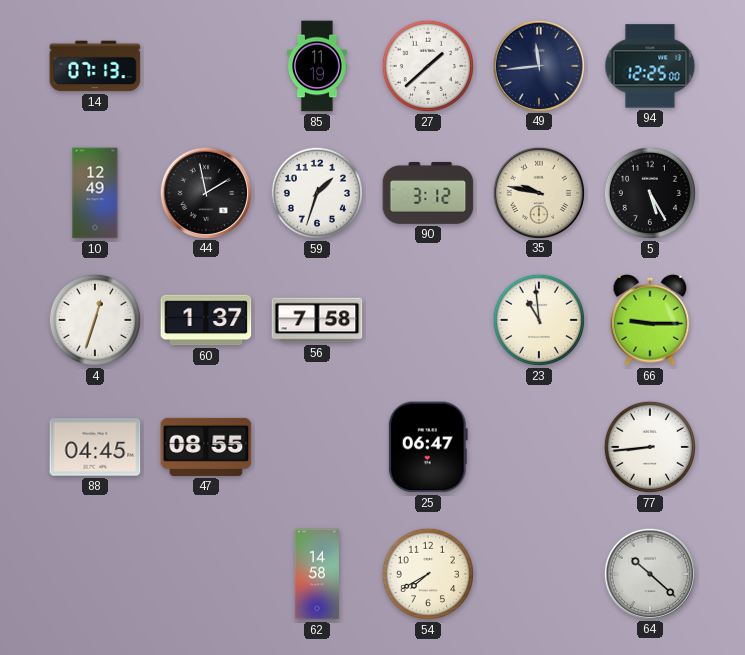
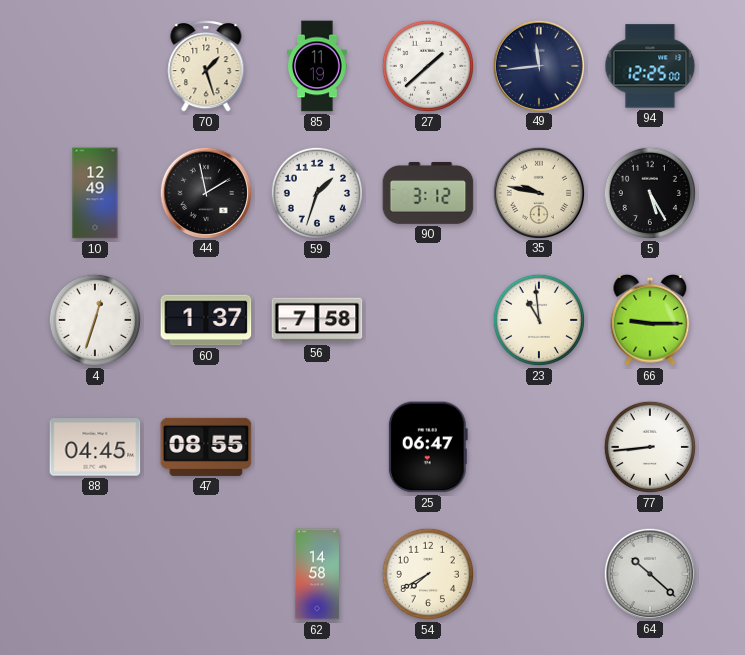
14: 07:13 -> none (95, 66)
70: none -> 1:27 (206, 66)
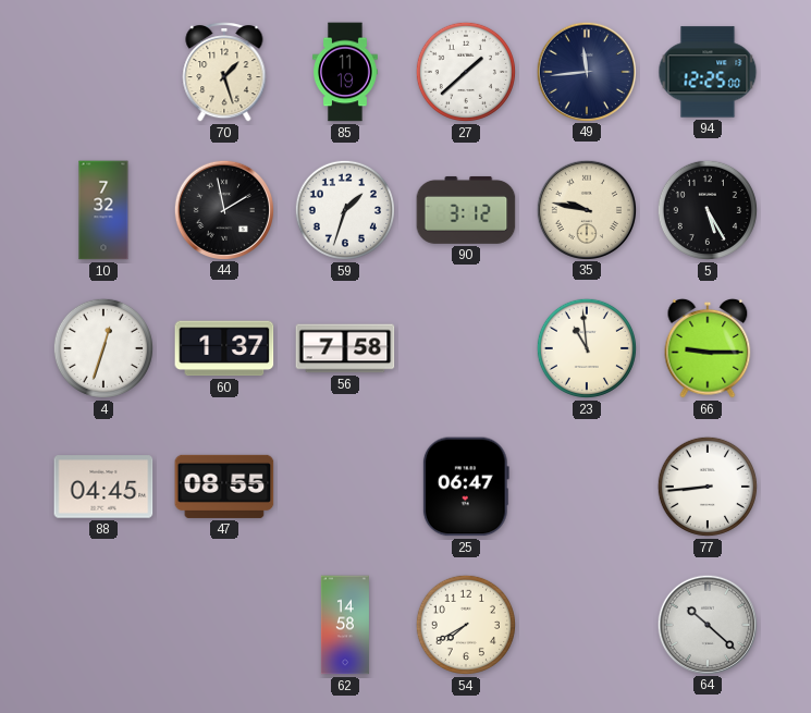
10: 12:49 -> 7:32 (103, 210)
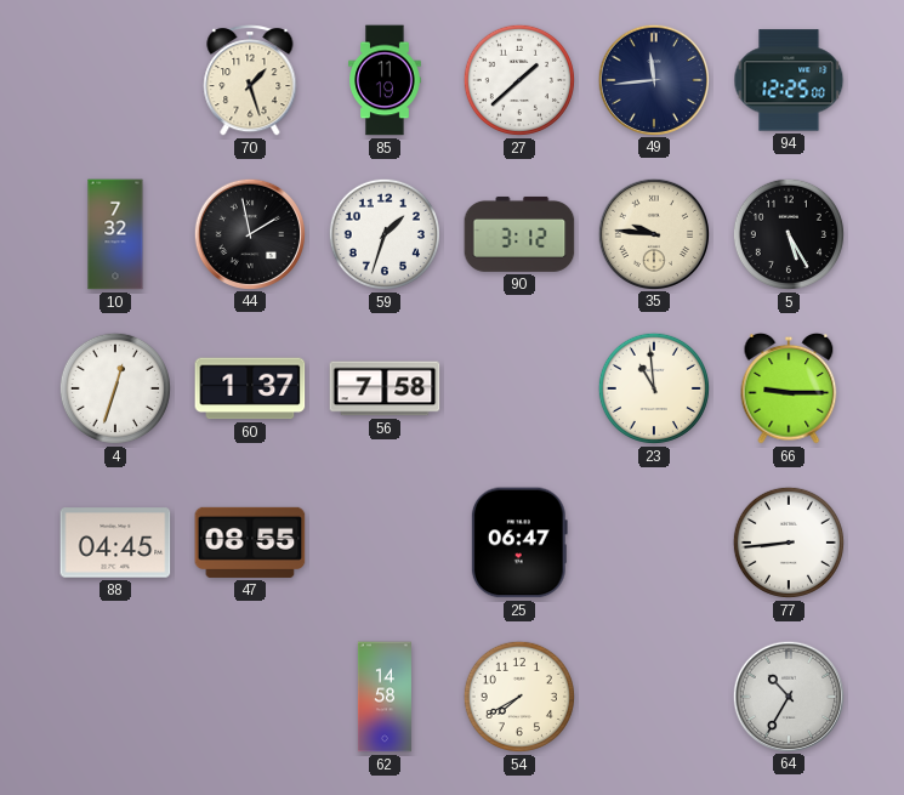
35: 9:47 -> 9:46 (653, 233)
64: 10:22 -> 10:35 (788, 695)
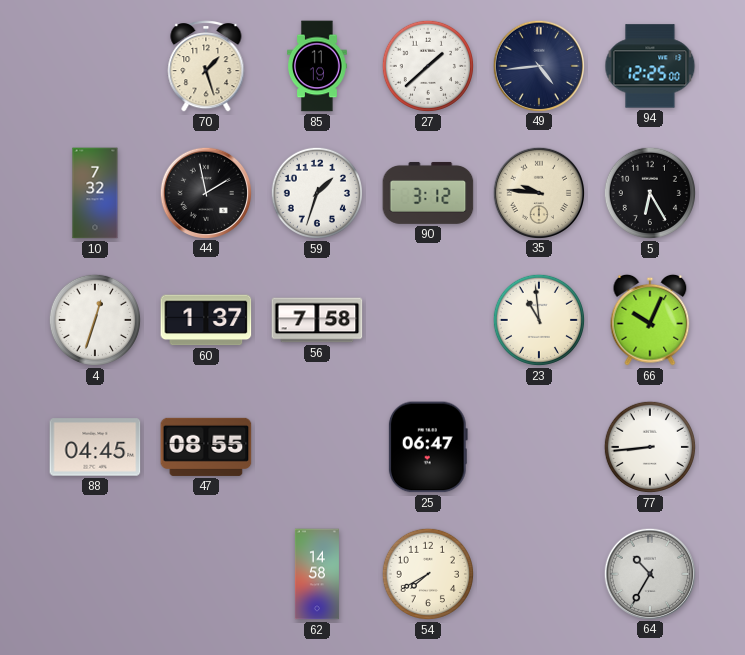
49: 11:44 -> 4:44 (538, 65)
5: 5:25 -> 6:25 (650, 193)
66: 9:15 -> 10:04 (650, 320)
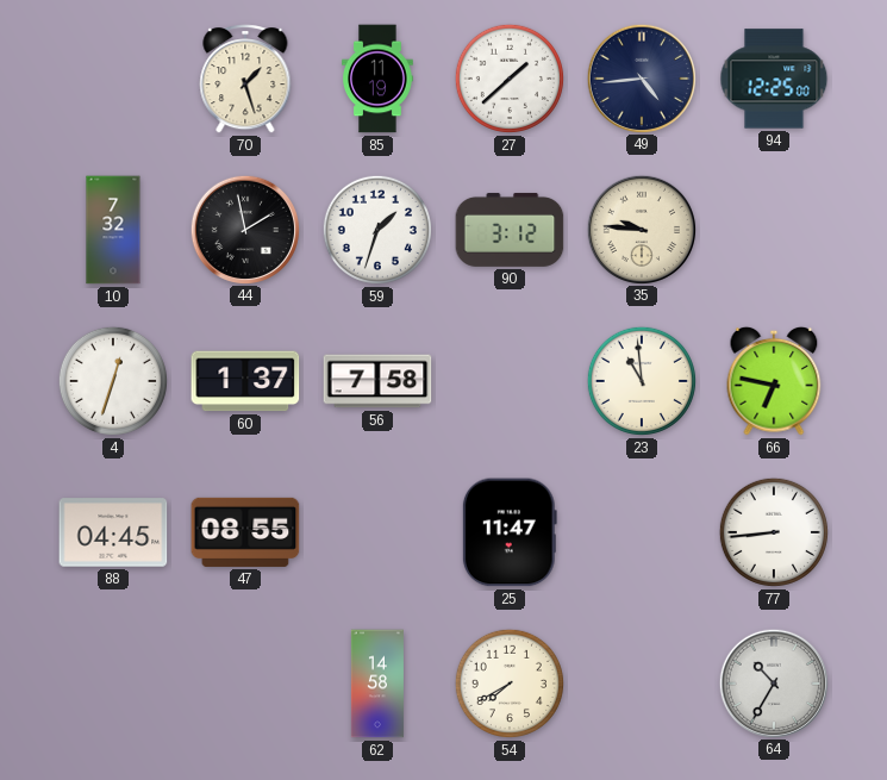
5: 6:25 -> none (650, 193)
66: 10:04 -> 6:47 (774, 381)
25: 06:47 -> 11:47 (510, 532)
